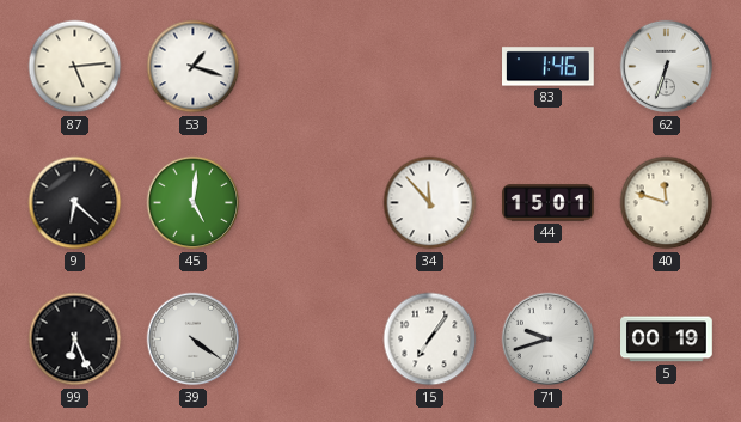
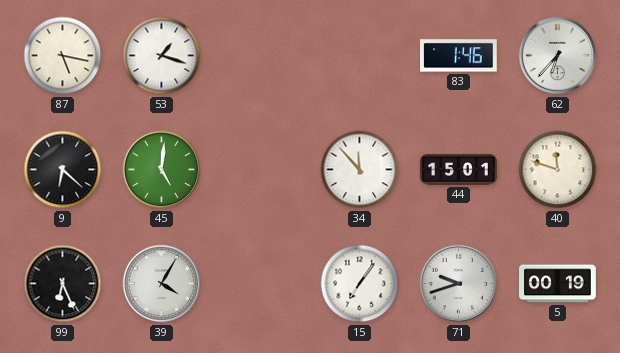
87: 5:14 -> 5:17 (63, 56)
62: 6:33 -> 6:37 (558, 56)
39: 4:21 -> 4:05 (162, 284)
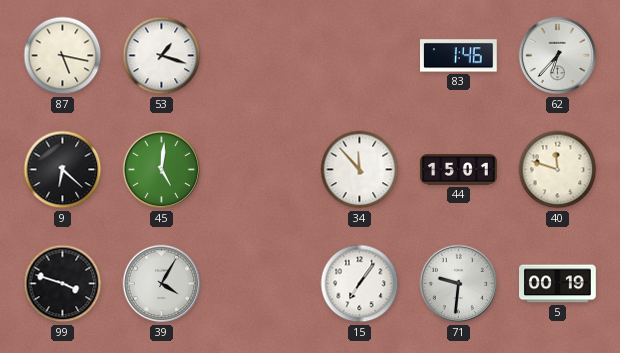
99: 6:26 -> 3:48 (63, 284)
71: 9:42 -> 9:31 (459, 284)
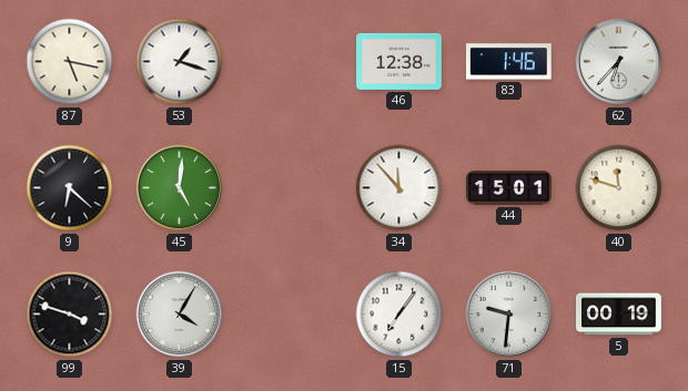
46: none -> 12:38 (399, 61)
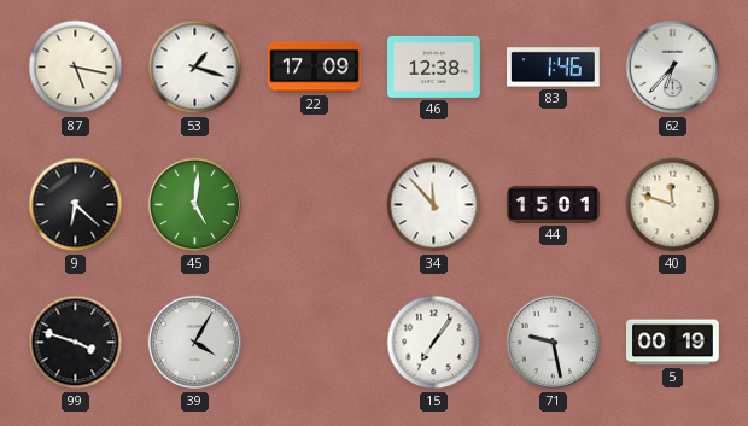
22: none -> 17:09 (315, 68)
71: 9:31 -> 9:28 (554, 343)
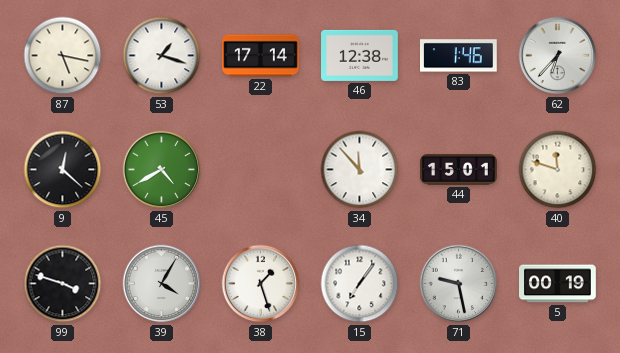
22: 17:09 -> 17:14 (261, 56)
9: 6:22 -> 12:22 (63, 170)
45: 5:01 -> 4:40 (162, 170)
38: none -> 1:27 (261, 284)
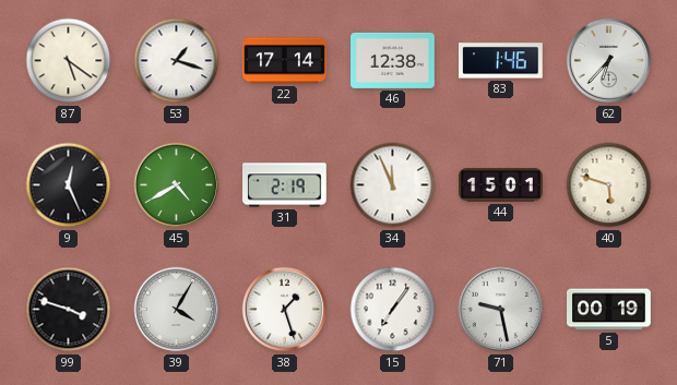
87: 5:17 -> 5:21 (69, 61)
9: 12:22 -> 12:26 (69, 185)
31: none -> 2:19 (285, 185)
34: 11:53 -> 11:56 (393, 185)
40: 11:48 -> 5:48 (609, 185)
